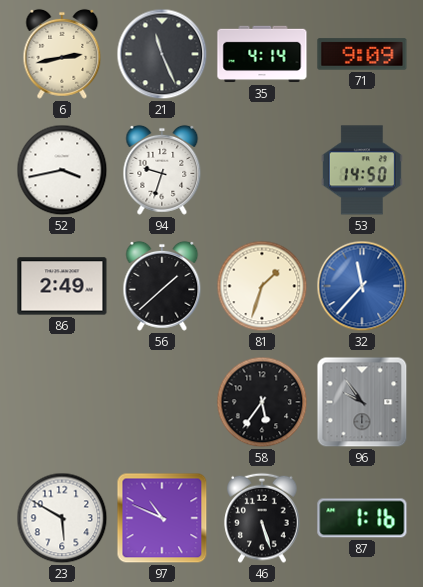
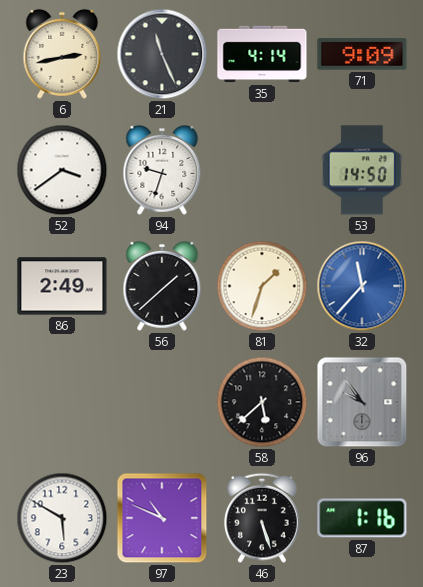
52: 3:43 -> 3:39 (62, 170)
58: 5:36 -> 5:38 (262, 402)
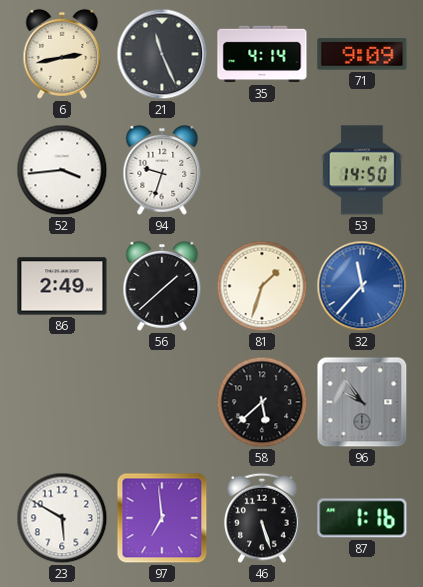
52: 3:39 -> 3:44 (62, 170)
97: 10:49 -> 6:59 (162, 518)
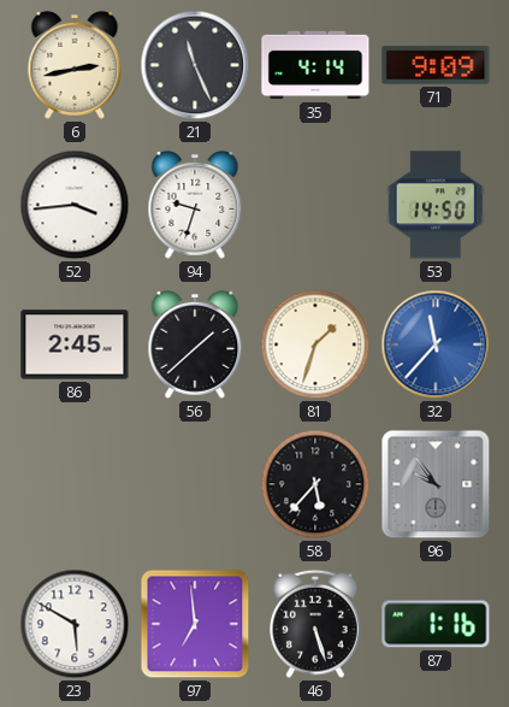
86: 2:49 -> 2:45 (75, 344)
58: 5:38 -> 5:37 (315, 484)
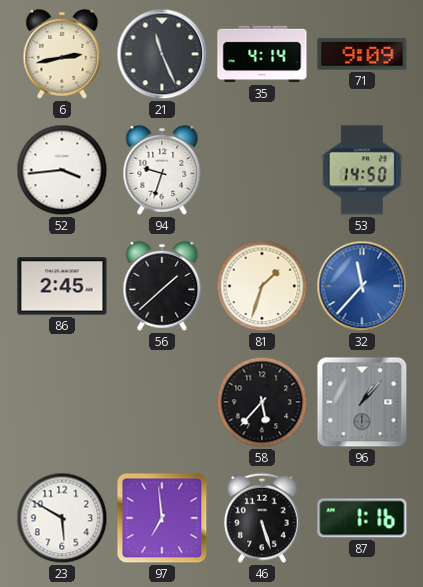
96: 9:54 -> 1:07 (362, 402)
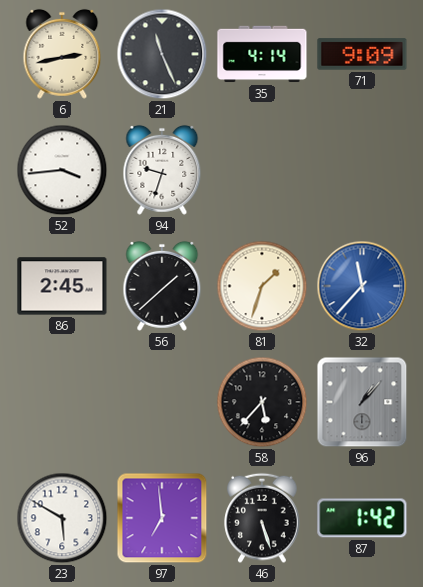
53: 14:50 -> none (362, 170)
87: 1:16 -> 1:42 (362, 518)
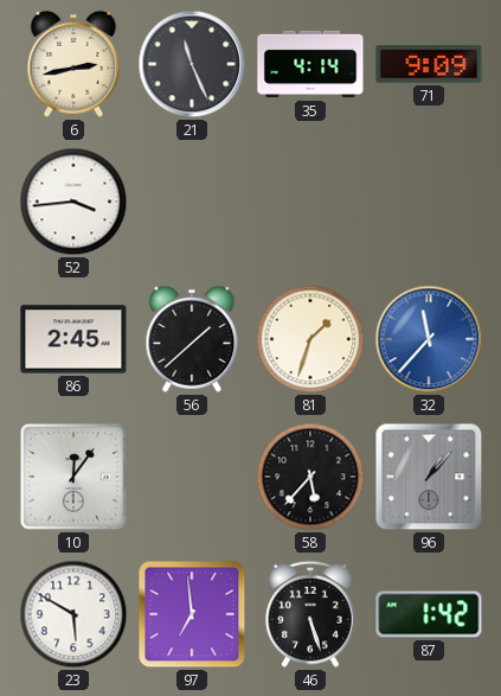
94: 9:33 -> none (162, 170)
10: none -> 12:06 (73, 477)
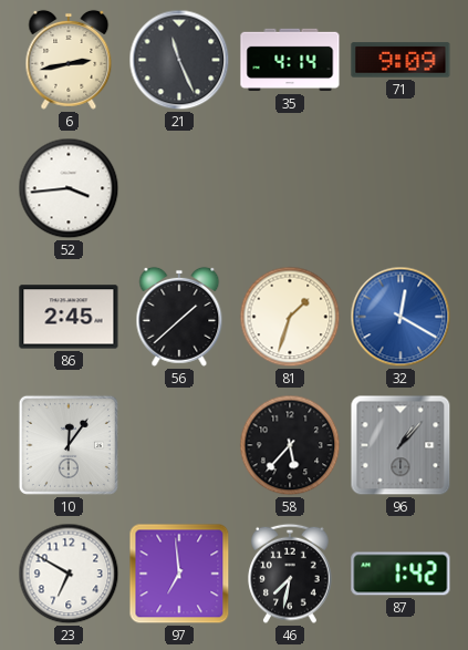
32: 11:37 -> 12:20 (401, 317)
23: 5:50 -> 6:50 (69, 574)
46: 5:27 -> 7:32 (290, 574)
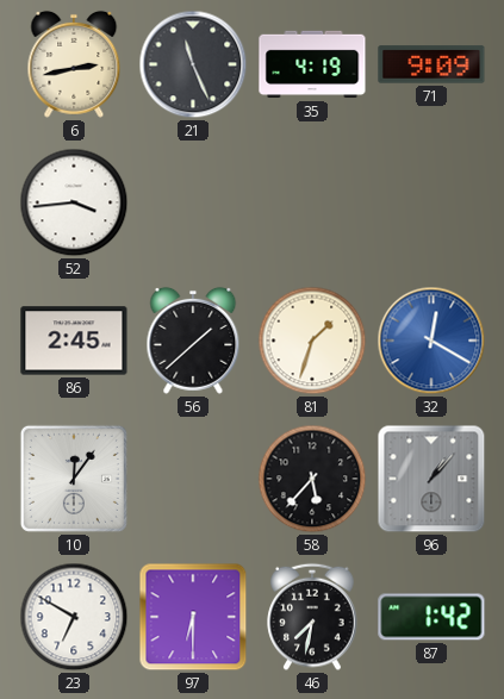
35: 4:14 -> 4:19 (312, 64)
97: 6:59 -> 6:30 (193, 617)
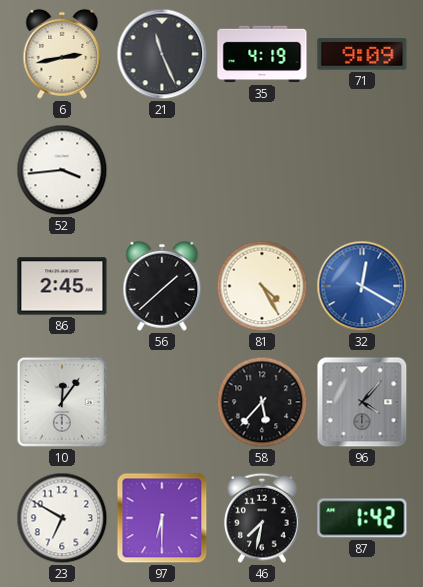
81: 1:33 -> 4:25 (262, 286)
96: 1:07 -> 4:07 (362, 402)
